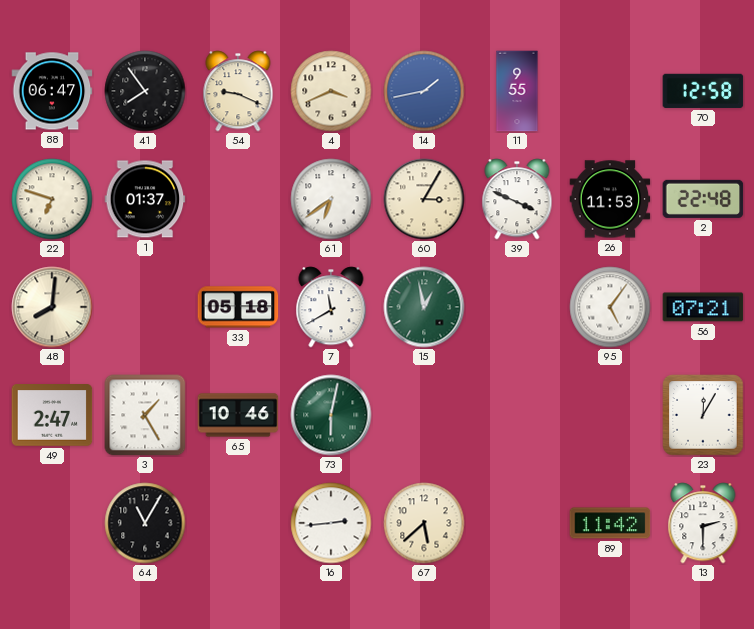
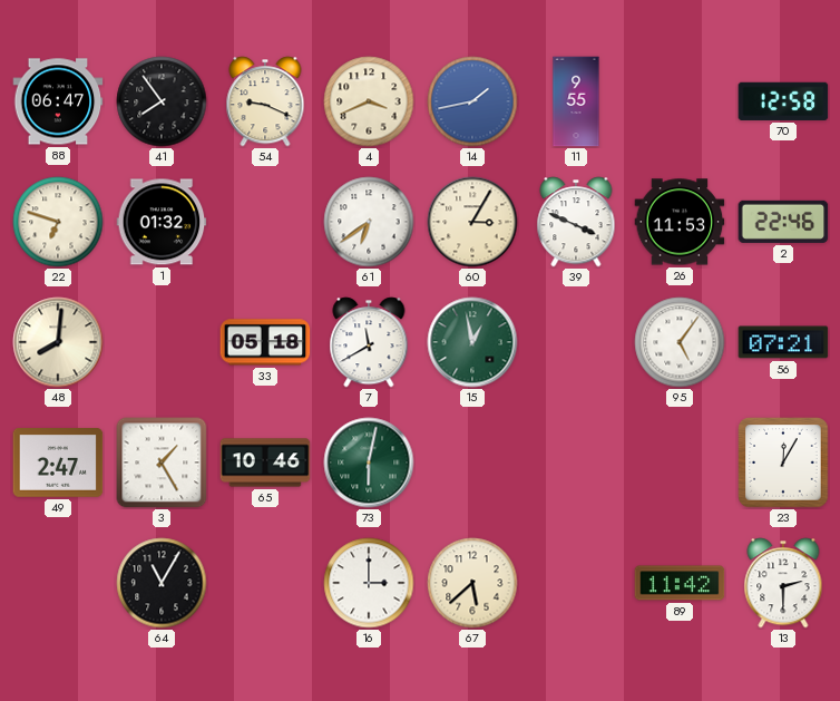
1: 01:37 -> 01:32 (162, 222)
2: 22:48 -> 22:46 (783, 222)
16: 2:44 -> 3:00 (369, 583)
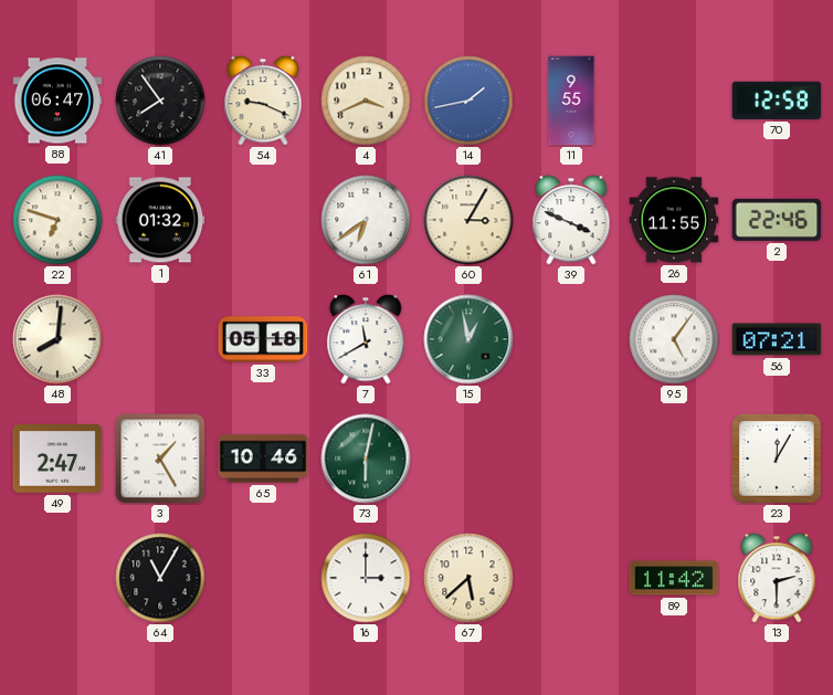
26: 11:53 -> 11:55 (674, 220)
